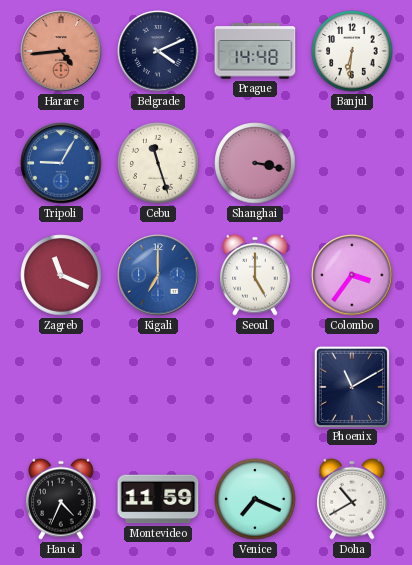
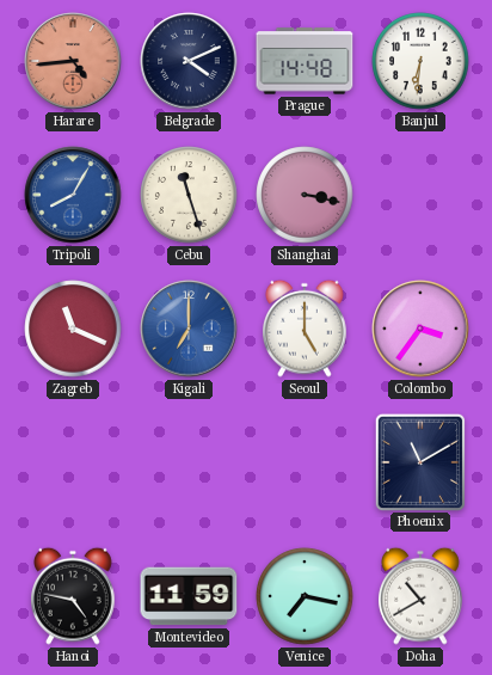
Tripoli: 9:05 -> 8:05 (73, 195)
Hanoi: 4:34 -> 4:47 (74, 596)
Venice: 7:19 -> 7:17 (305, 596)
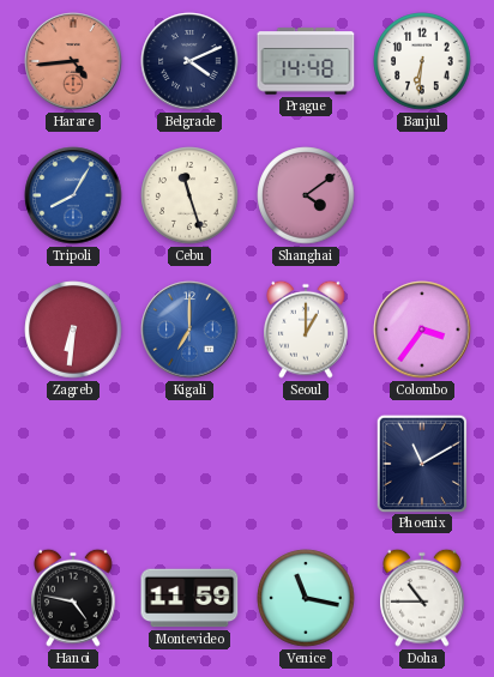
Shanghai: 3:17 -> 4:09 (306, 195)
Zagreb: 11:19 -> 6:31 (73, 330)
Seoul: 5:00 -> 1:00 (307, 330)
Venice: 7:17 -> 11:17 (306, 598)
Doha: 10:40 -> 10:45 (423, 598)
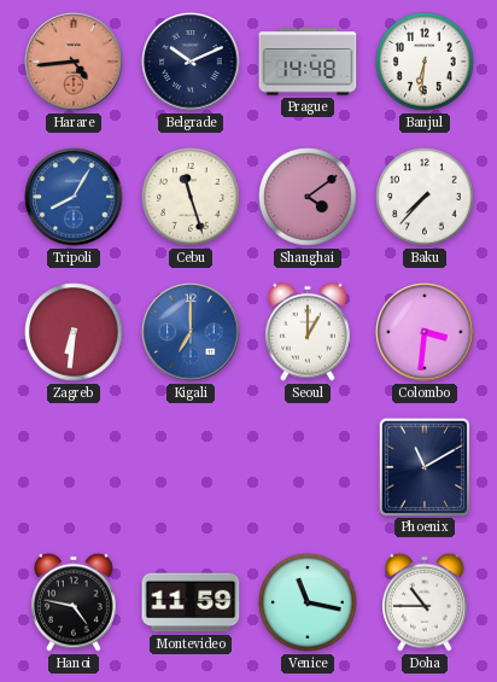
Belgrade: 4:11 -> 10:11 (191, 62)
Baku: none -> 7:37 (425, 197)
Colombo: 3:36 -> 3:31 (425, 332)
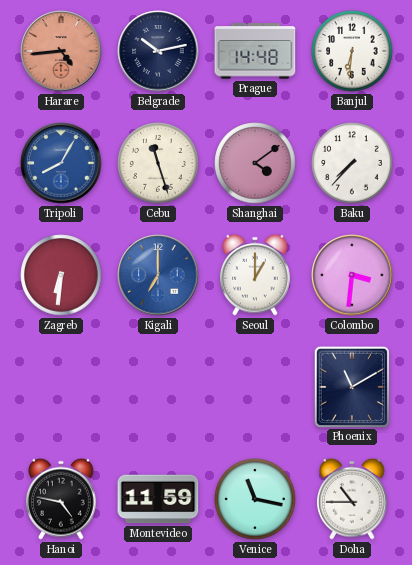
Belgrade: 10:11 -> 10:13 (158, 51)
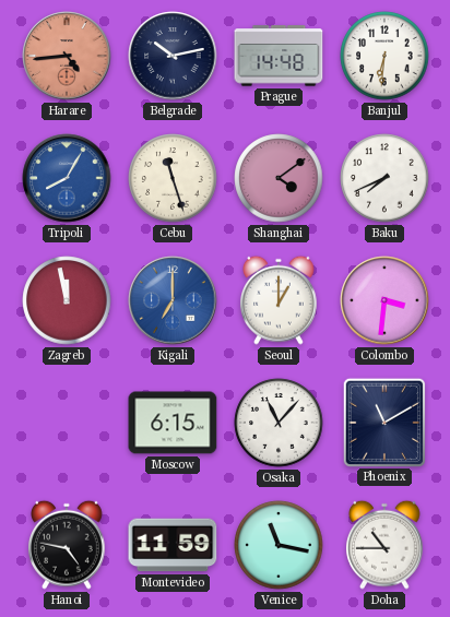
Baku: 7:37 -> 7:41 (384, 178)
Zagreb: 6:31 -> 11:58 (67, 300)
Moscow: none -> 6:15 (173, 423)
Osaka: none -> 11:07 (279, 423)
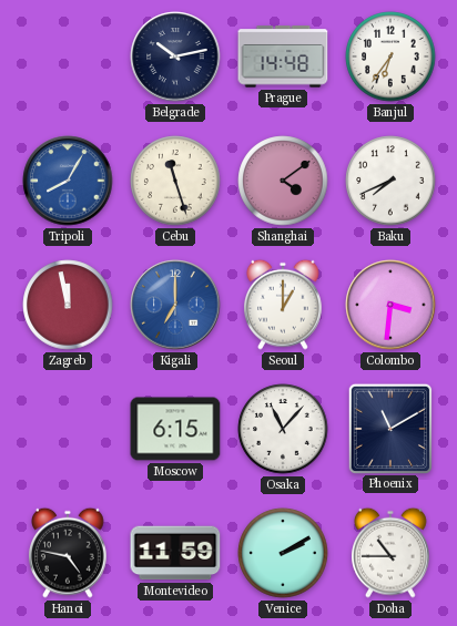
Harare: 4:44 -> none (67, 56)
Banjul: 6:31 -> 6:36 (390, 57)
Venice: 11:17 -> 2:10 (283, 553)
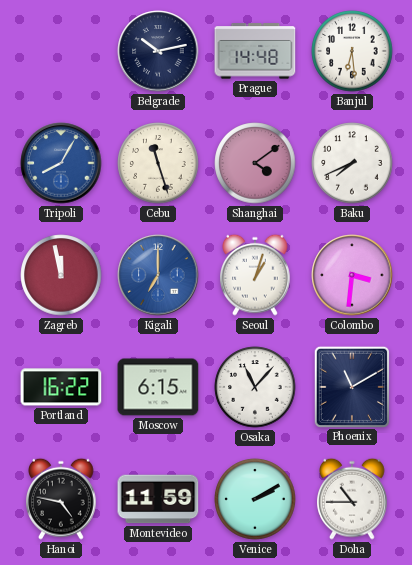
Banjul: 6:36 -> 6:29 (352, 51)
Seoul: 1:00 -> 1:03 (256, 275)
Portland: none -> 16:22 (61, 387)
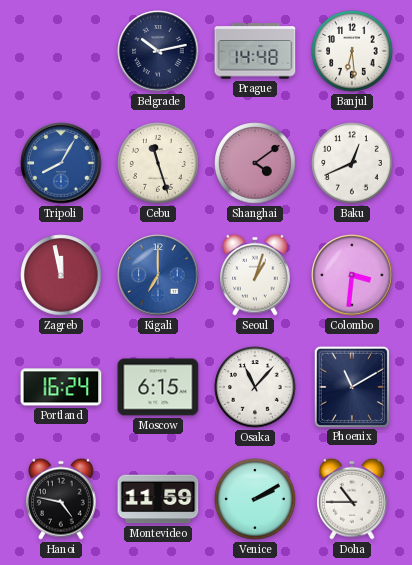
Baku: 7:41 -> 12:41 (352, 163)
Portland: 16:22 -> 16:24 (61, 387)
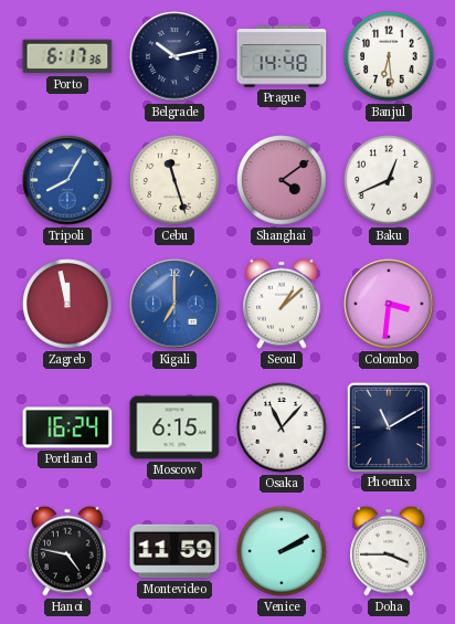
Porto: none -> 6:17 (67, 56)
Seoul: 1:03 -> 1:08 (283, 304)
Doha: 10:45 -> 3:45 (390, 551)
